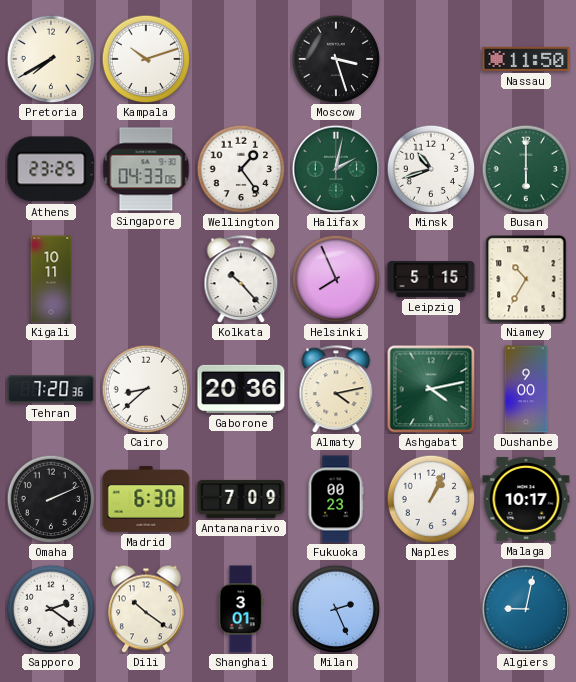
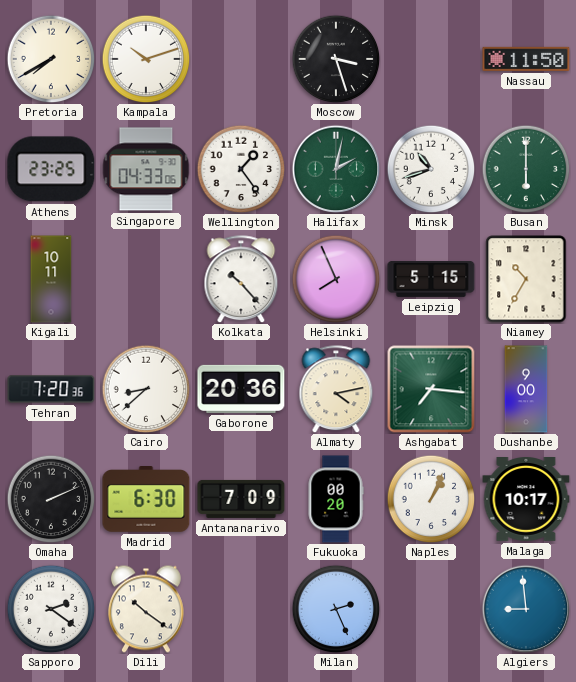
Ashgabat: 4:13 -> 7:16 (431, 389)
Fukuoka: 00:23 -> 00:20 (336, 499)
Shanghai: 3:01 -> none (241, 609)
Algiers: 9:02 -> 8:59 (526, 609)
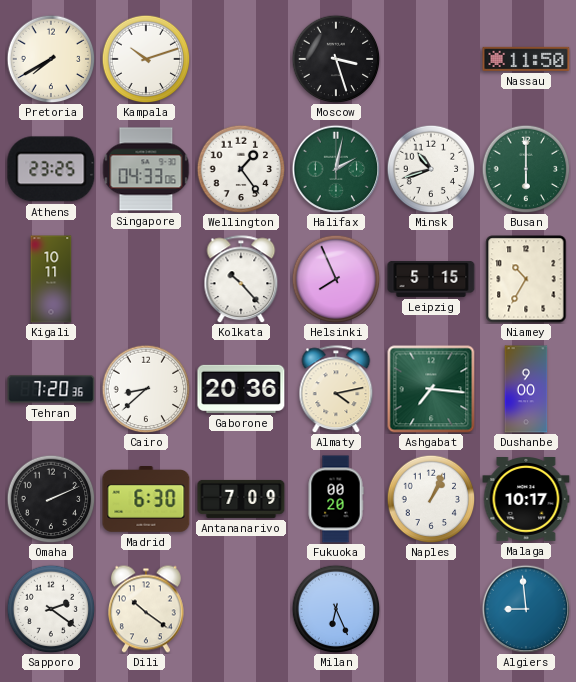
Milan: 2:26 -> 6:26 (336, 609)
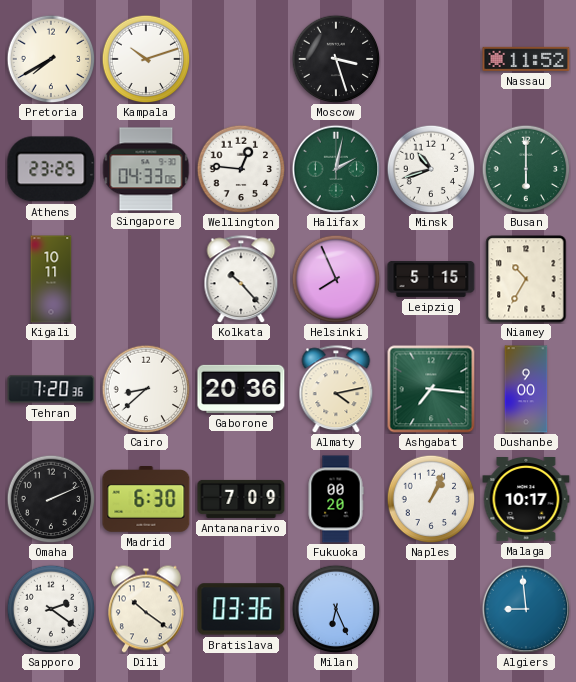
Nassau: 11:50 -> 11:52 (526, 59)
Wellington: 1:24 -> 12:46 (241, 169)
Bratislava: none -> 03:36 (241, 609)
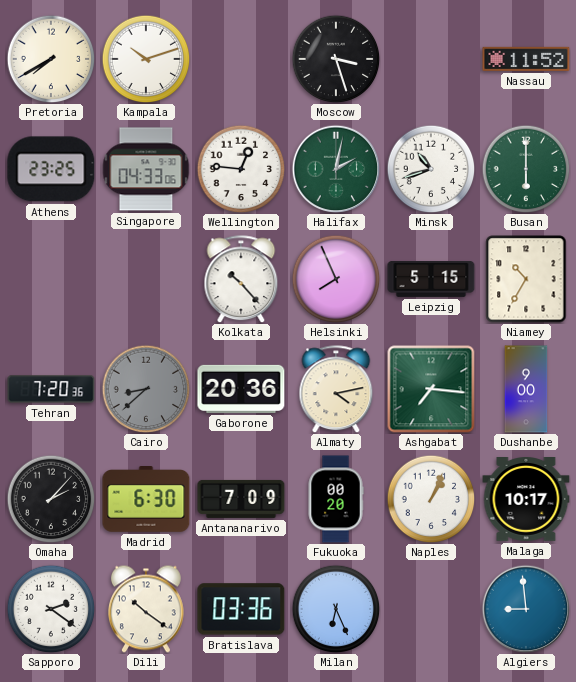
Kigali: 10:11 -> none (51, 279)
Cairo dial: white -> grey (146, 389)
Omaha: 2:11 -> 2:07 (51, 499)
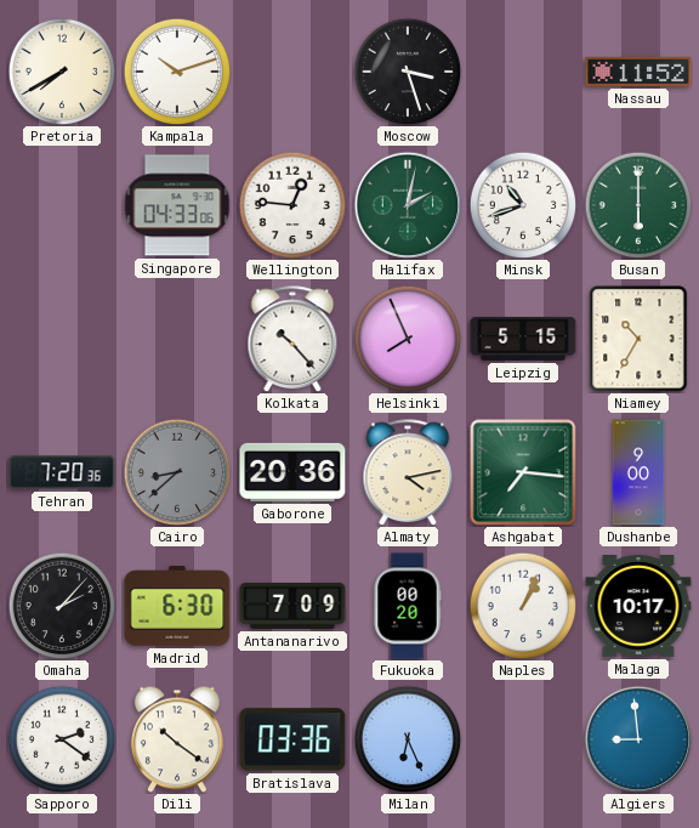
Athens: 23:25 -> none (51, 169)
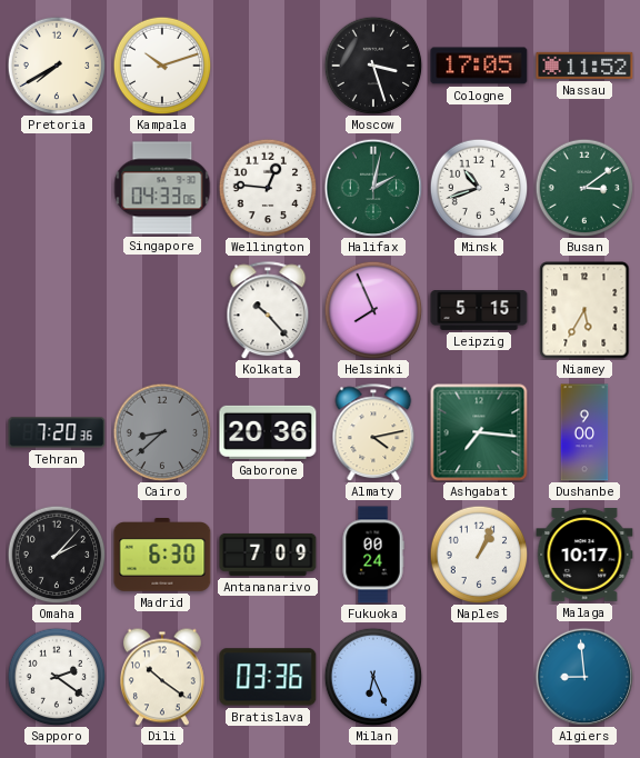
Cologne: none -> 17:05 (479, 66)
Busan: 6:00 -> 3:09 (584, 188)
Niamey: 10:35 -> 5:35 (584, 310)
Fukuoka: 00:20 -> 00:24 (373, 555)
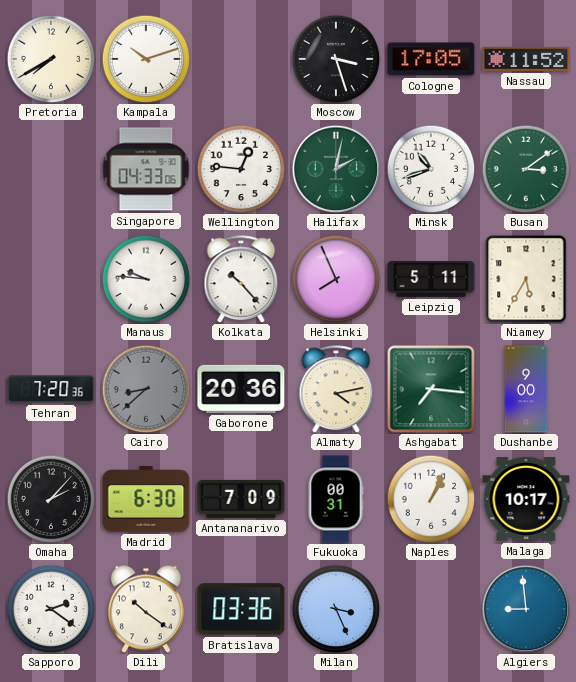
Manaus: none -> 9:46 (146, 279)
Leipzig: 5:15 -> 5:11 (431, 280)
Fukuoka: 00:24 -> 00:31 (336, 499)
Milan: 6:26 -> 3:26 (336, 609)
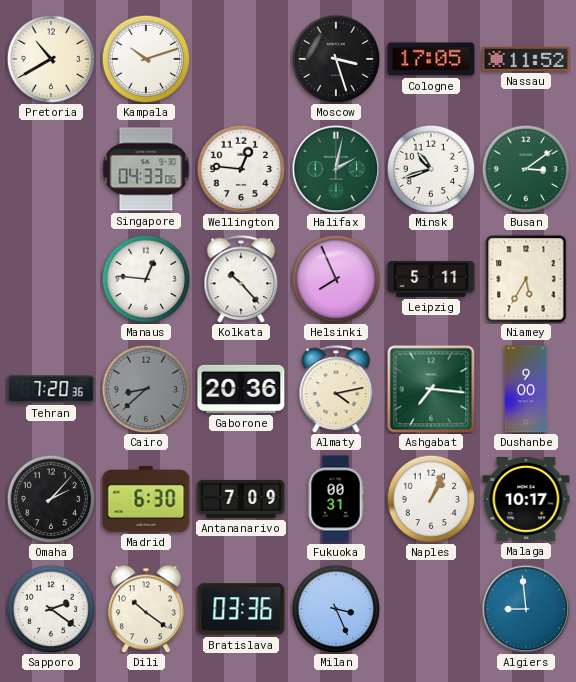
Pretoria: 7:40 -> 10:40 (51, 59)
Manaus: 9:46 -> 12:46 (146, 279)
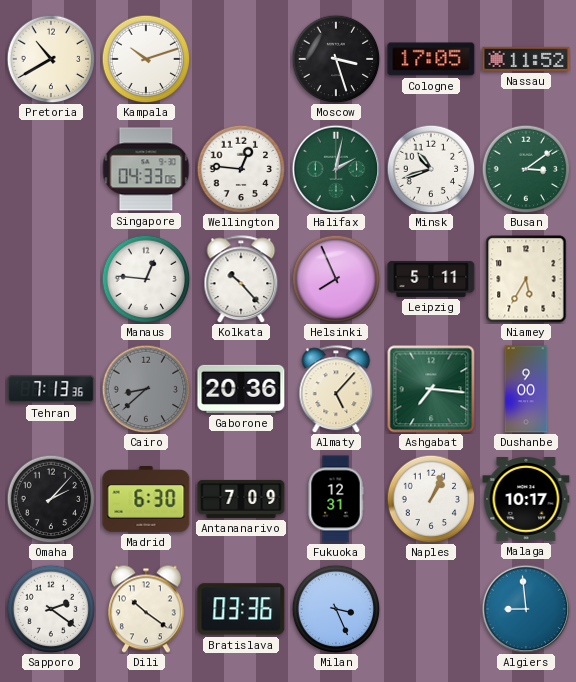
Tehran: 7:20 -> 7:13 (51, 389)
Almaty: 4:13 -> 5:07 (336, 389)
Fukuoka: 00:31 -> 12:31 (336, 499)
